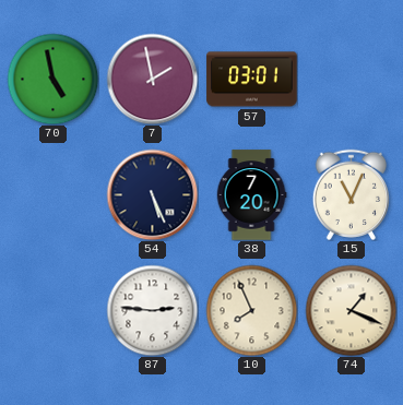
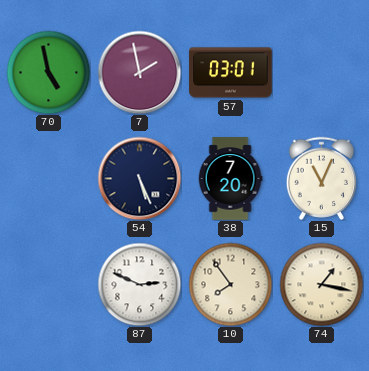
87: 2:46 -> 2:49 (139, 284)
10: 7:56 -> 7:54 (230, 284)
74: 1:19 -> 1:17 (321, 284)
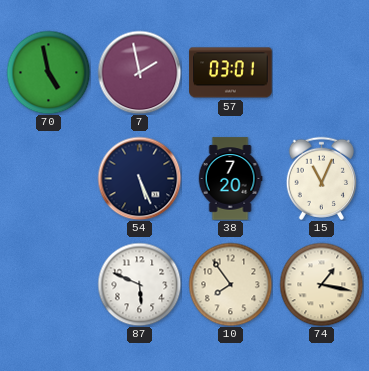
87: 2:49 -> 5:49 (139, 284)
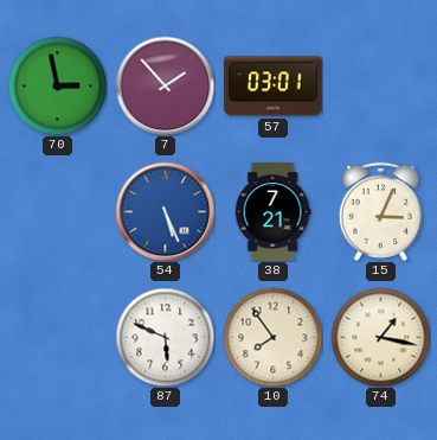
70: 4:58 -> 2:58 (57, 85)
7: 1:58 -> 1:53 (165, 85)
54 dial: navy -> blue (165, 211)
38: 7:20 -> 7:21 (272, 212)
15: 11:04 -> 3:04 (380, 211)
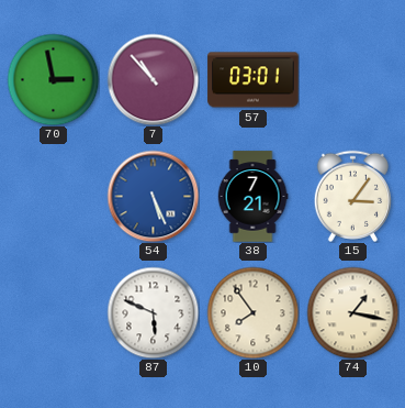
7: 1:53 -> 10:53 (153, 79)
15: 3:04 -> 3:06 (352, 196)
